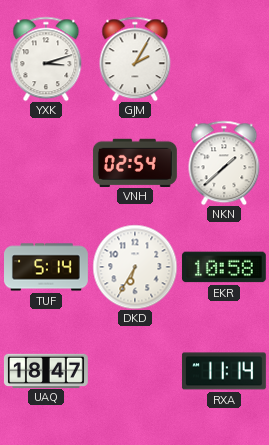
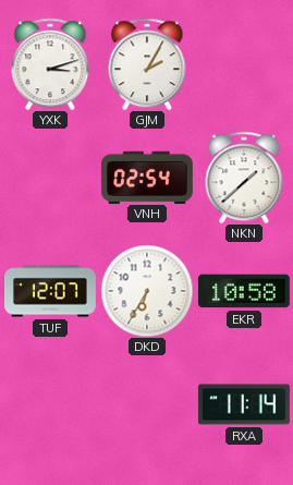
TUF: 5:14 -> 12:07 (51, 291)
UAQ: 18:47 -> none (46, 370)
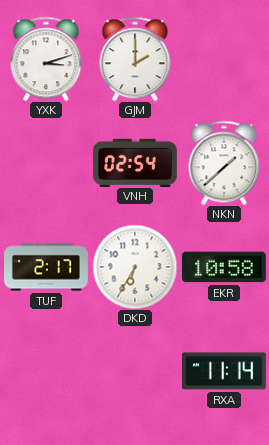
GJM: 2:05 -> 2:00 (135, 59)
TUF: 12:07 -> 2:17 (47, 267)
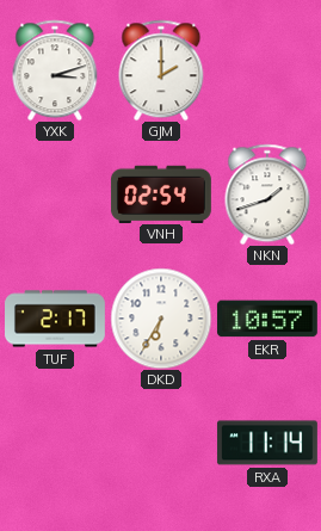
NKN: 1:38 -> 1:42 (267, 195)
EKR: 10:58 -> 10:57 (267, 319)
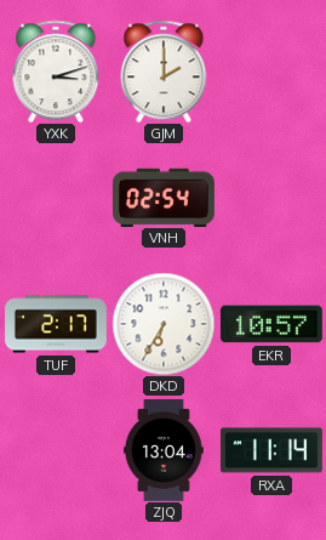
NKN: 1:42 -> none (267, 195)
ZJQ: none -> 13:04 (165, 450)
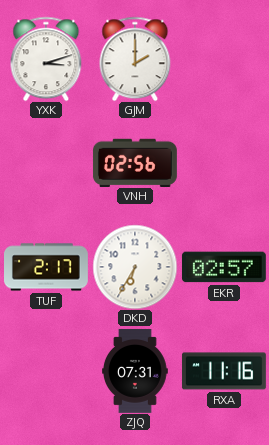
VNH: 02:54 -> 02:56 (135, 162)
EKR: 10:57 -> 02:57 (224, 267)
ZJQ: 13:04 -> 07:31 (136, 371)
RXA: 11:14 -> 11:16 (224, 371)
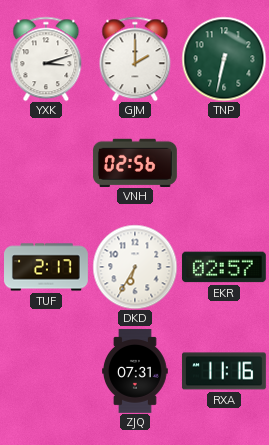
TNP: none -> 6:32 (224, 59)
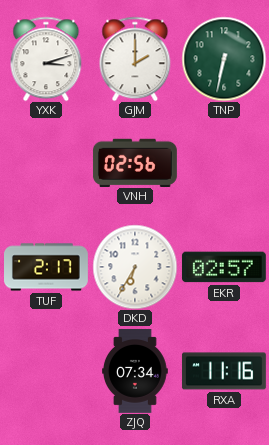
ZJQ: 07:31 -> 07:34 (136, 371)
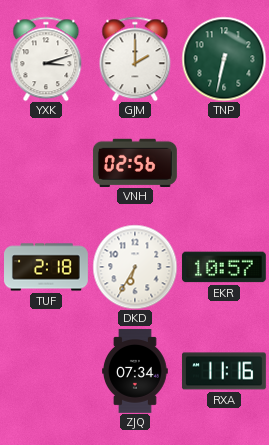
TUF: 2:17 -> 2:18 (47, 267)
EKR: 02:57 -> 10:57 (224, 267)
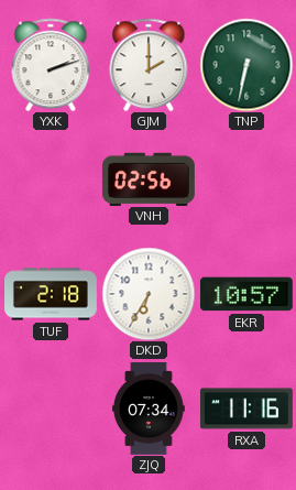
YXK: 3:12 -> 2:12 (51, 65)
